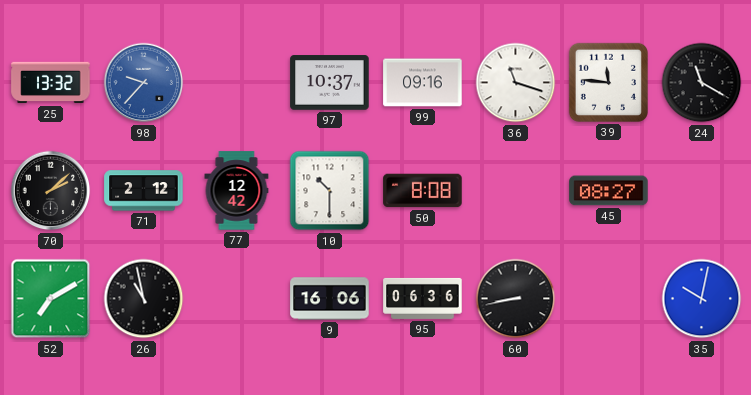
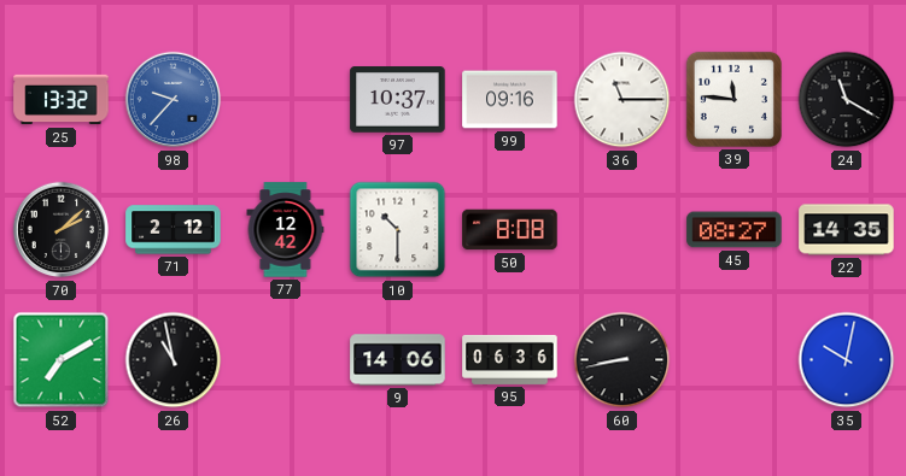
36: 11:18 -> 11:15 (622, 100)
22: none -> 14:35 (847, 230)
9: 16:06 -> 14:06 (398, 360)
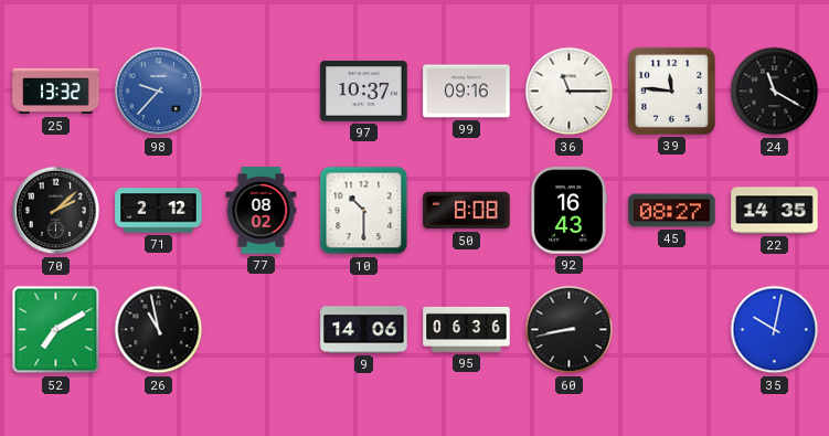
77: 12:42 -> 08:02 (262, 211)
92: none -> 16:43 (568, 211)
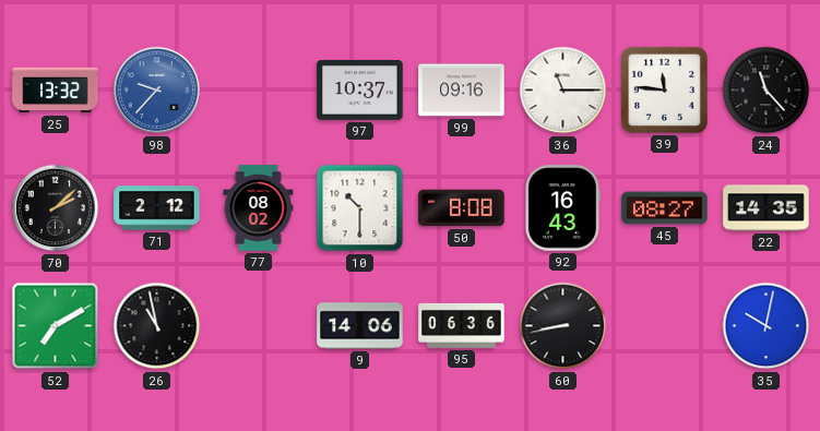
24: 11:20 -> 11:23 (766, 91)
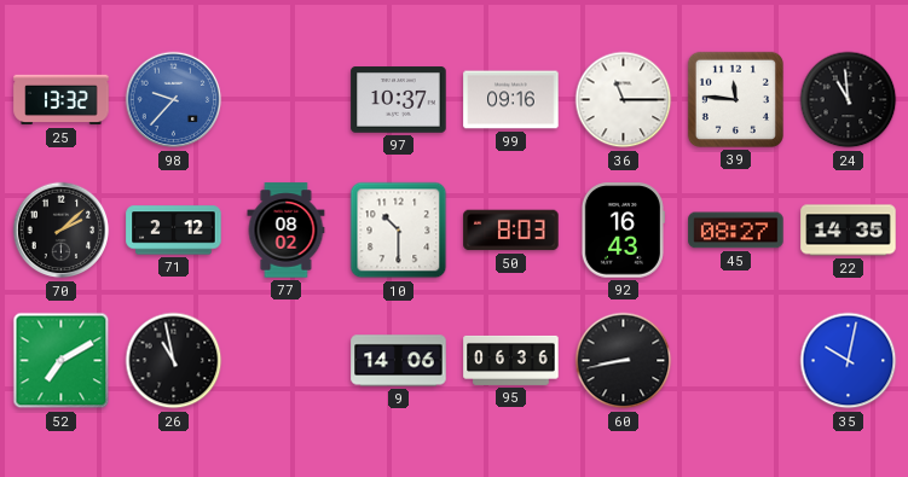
24: 11:23 -> 10:59 (849, 100)
50: 8:08 -> 8:03 (511, 231)
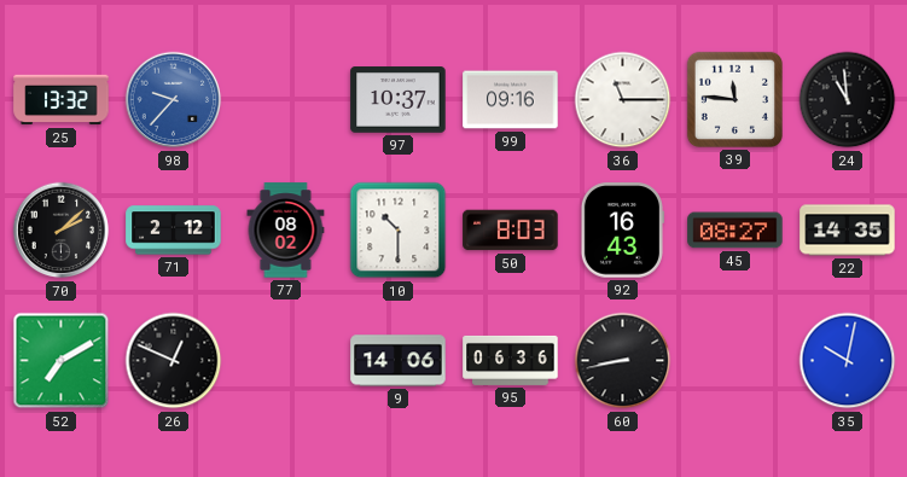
26: 10:58 -> 12:49 (174, 361)
